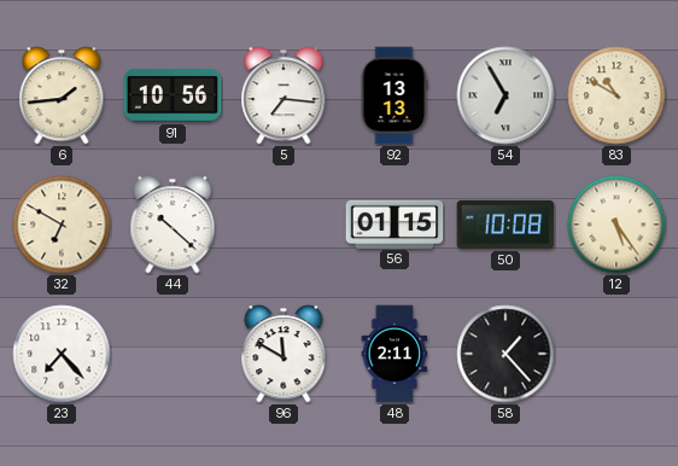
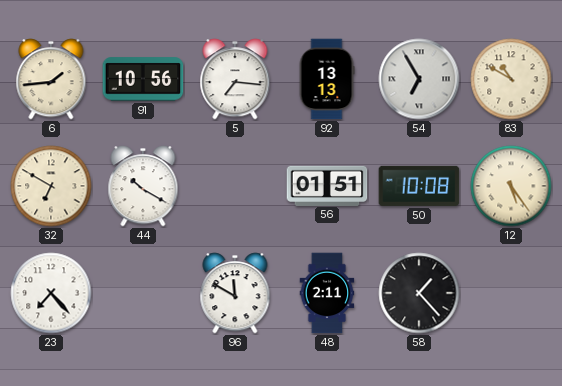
44: 10:22 -> 10:20 (143, 186)
56: 01:15 -> 01:51 (327, 185)
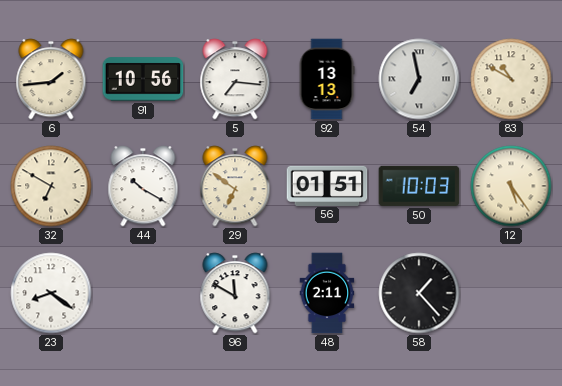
54: 6:55 -> 6:58 (419, 79)
29: none -> 6:51 (235, 186)
50: 10:08 -> 10:03 (419, 186)
23: 7:23 -> 8:21 (51, 293)
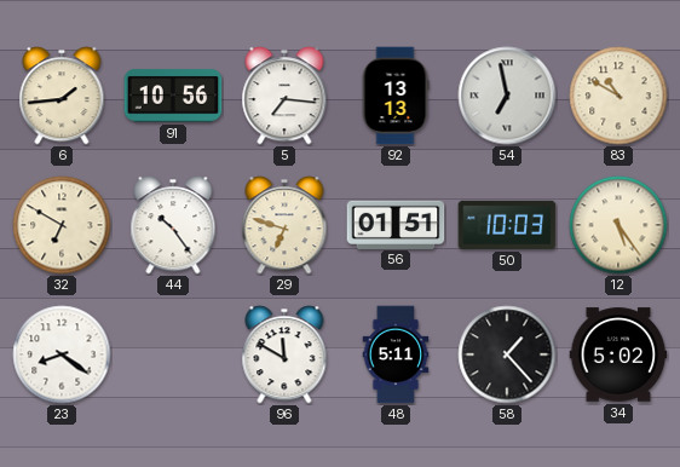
44: 10:20 -> 10:24 (173, 225)
29: 6:51 -> 6:48 (284, 225)
48: 2:11 -> 5:11 (396, 354)
34: none -> 5:02 (618, 354)
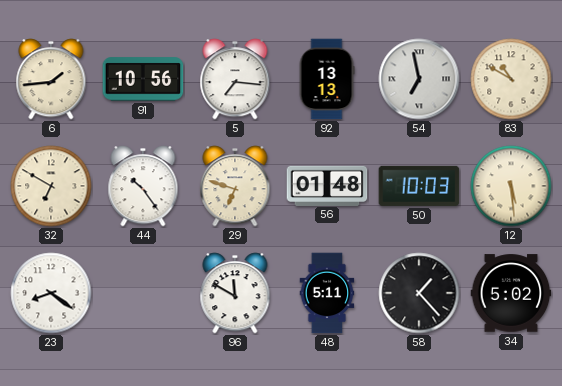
56: 01:51 -> 01:48 (327, 185)
12: 5:24 -> 5:29 (511, 186)
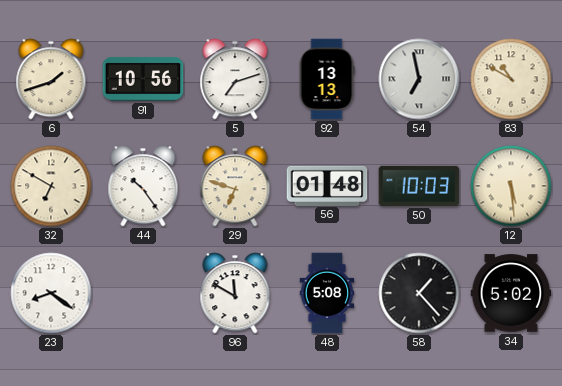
6: 1:44 -> 1:42 (51, 79)
5: 7:16 -> 7:12 (235, 79)
48: 5:11 -> 5:08 (327, 293)
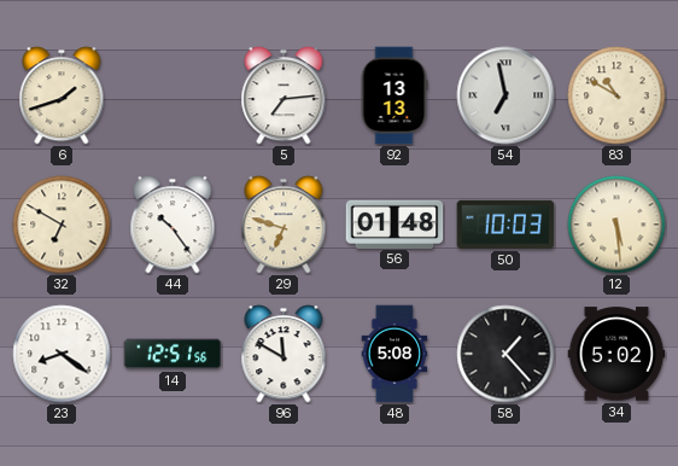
91: 10:56 -> none (143, 79)
5: 7:12 -> 7:14 (284, 95)
14: none -> 12:51 (173, 354)
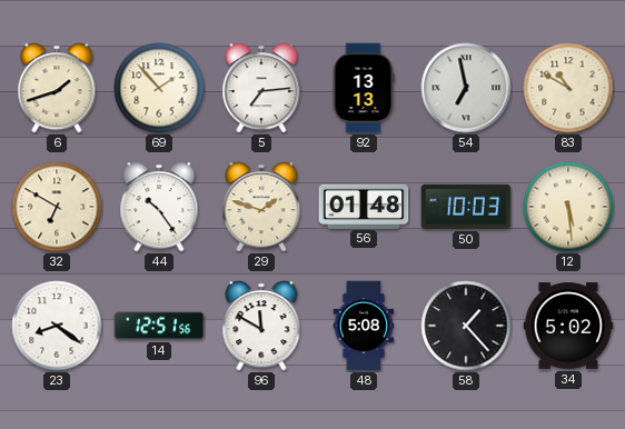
69: none -> 1:53 (159, 88)
29: 6:48 -> 1:48 (261, 207)
